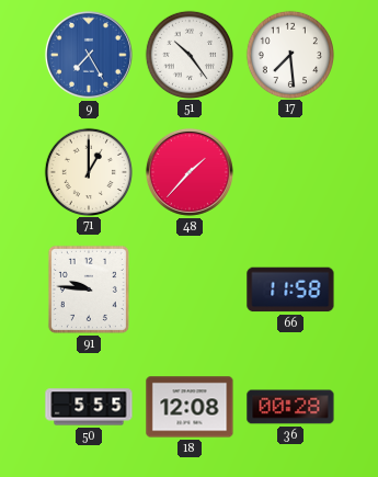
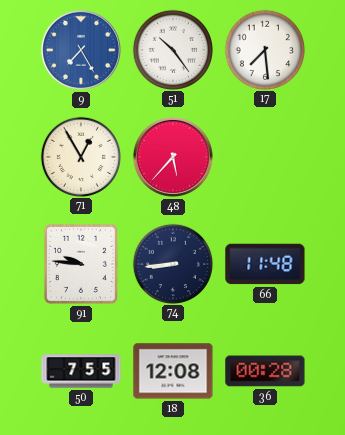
71: 1:00 -> 12:55 (80, 156)
48: 1:37 -> 5:37 (173, 157)
74: none -> 8:44 (172, 263)
66: 11:58 -> 11:48 (265, 264)
50: 5:55 -> 7:55 (81, 371)
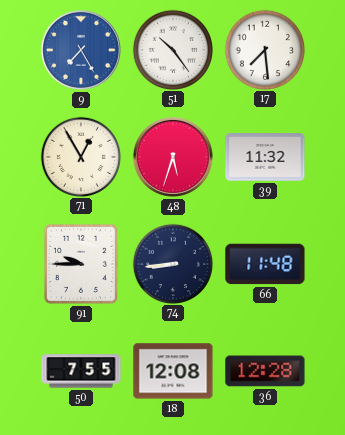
48: 5:37 -> 5:33 (173, 157)
39: none -> 11:32 (265, 157)
91: 9:46 -> 9:45 (81, 264)
36: 00:28 -> 12:28 (265, 371)
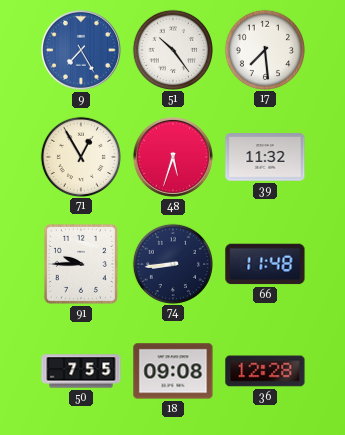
18: 12:08 -> 09:08 (173, 371)
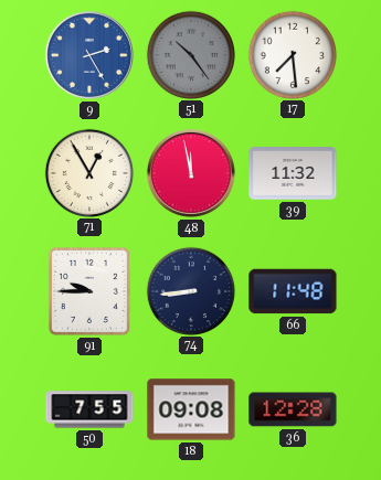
9: 7:25 -> 2:25 (89, 55)
51 dial: white -> grey (190, 54)
48: 5:33 -> 11:58 (191, 173)
